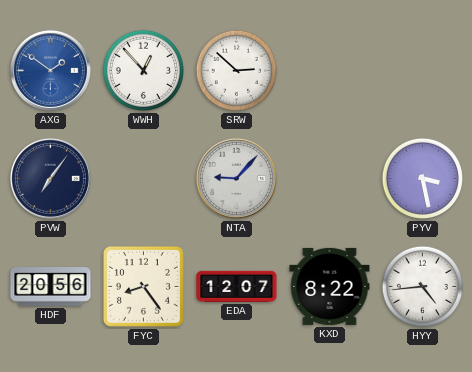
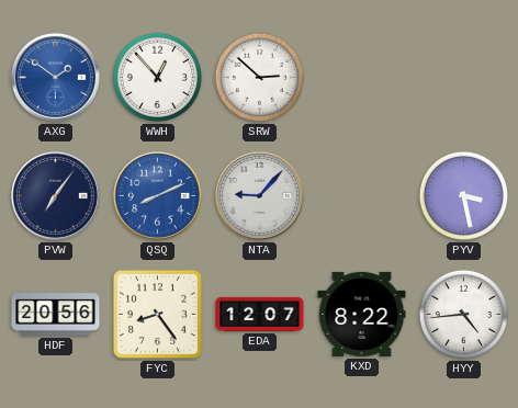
QSQ: none -> 8:11 (157, 195)
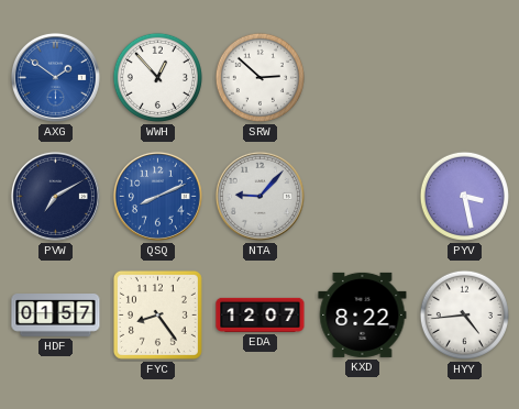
PVW: 7:06 -> 7:10 (55, 196)
HDF: 20:56 -> 01:57 (56, 316)
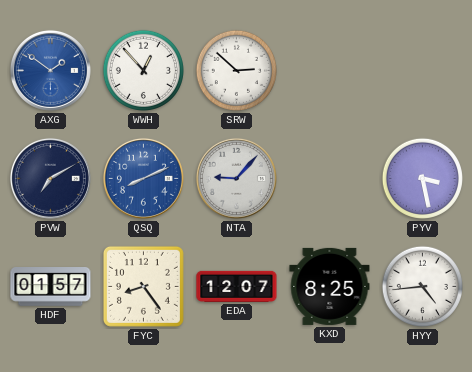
KXD: 8:22 -> 8:25 (330, 286)
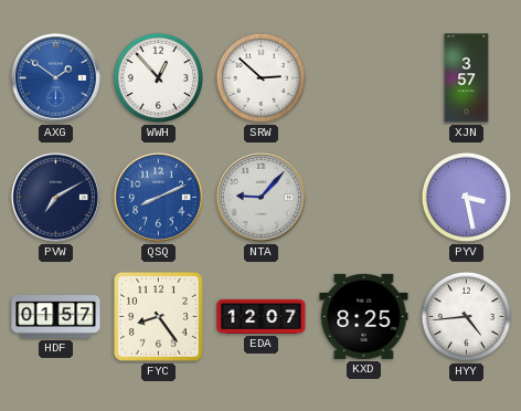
XJN: none -> 3:57 (467, 78)
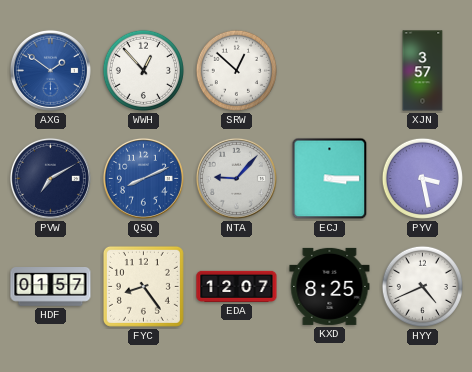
SRW: 2:52 -> 12:52 (236, 70)
ECJ: none -> 3:15 (330, 179)
HYY: 4:44 -> 4:41 (422, 286)
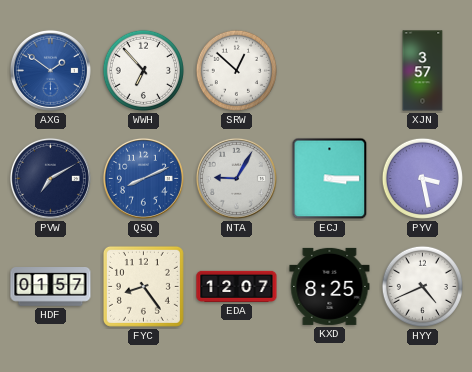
WWH: 12:53 -> 6:53 (143, 70)
NTA: 9:07 -> 9:05 (236, 178)
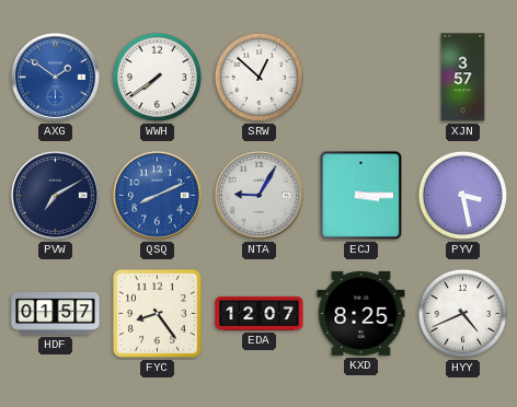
WWH: 6:53 -> 7:39 (157, 77)
